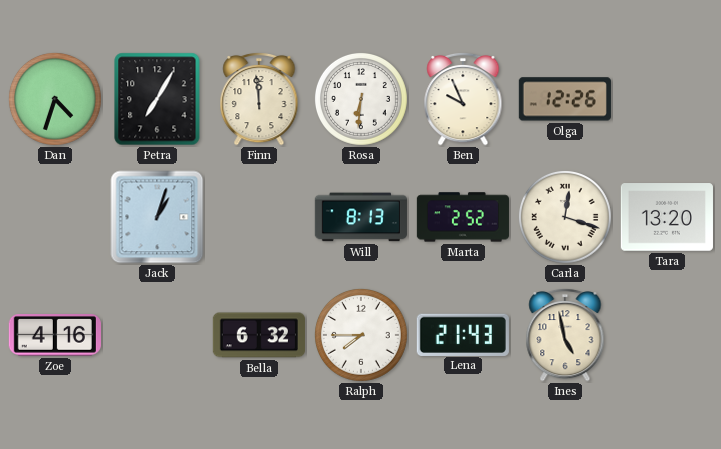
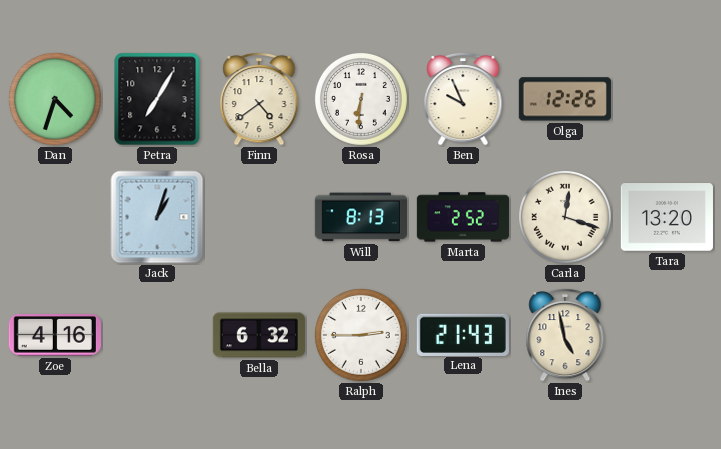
Finn: 11:59 -> 4:39 (259, 99)
Ralph: 7:45 -> 2:45 (361, 335)
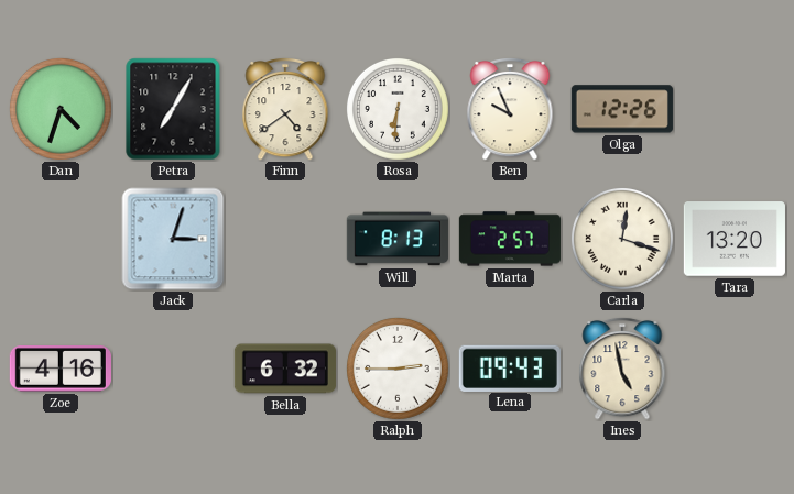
Jack: 1:03 -> 3:03 (173, 239)
Marta: 2:52 -> 2:57 (510, 239)
Lena: 21:43 -> 09:43 (510, 367)
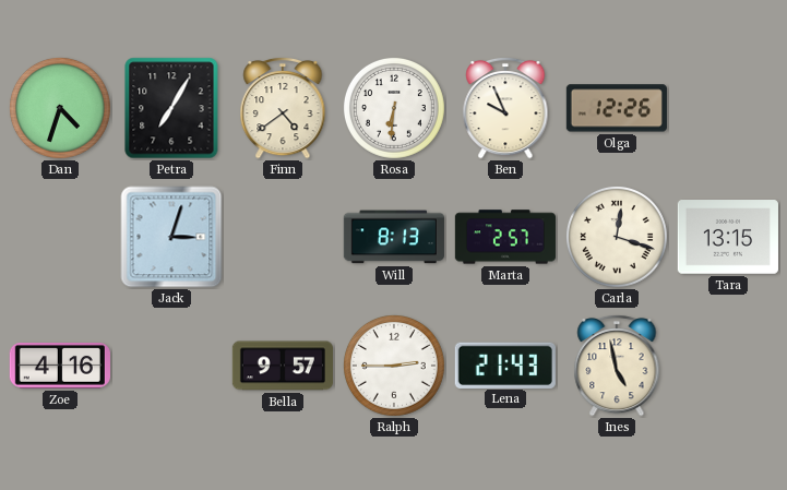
Tara: 13:20 -> 13:15 (728, 237)
Bella: 6:32 -> 9:57 (283, 366)
Lena: 09:43 -> 21:43 (505, 364)
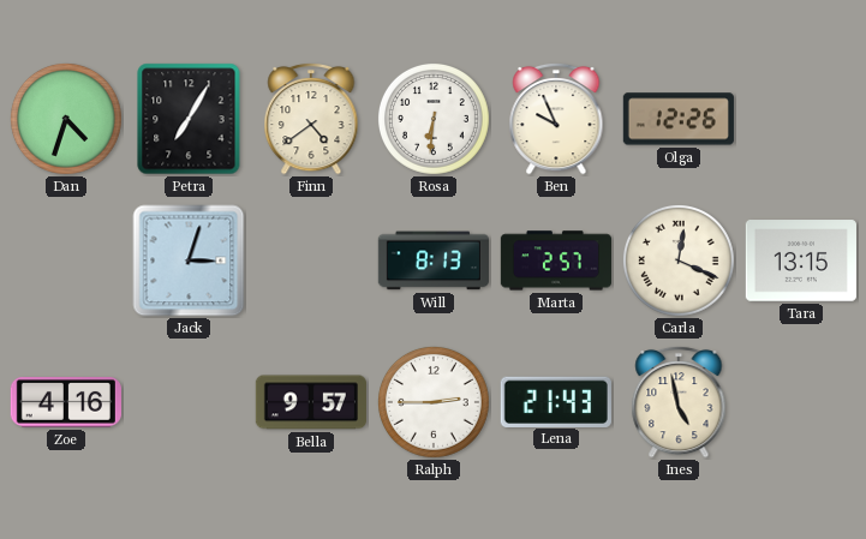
Carla: 12:18 -> 12:19 (679, 260)
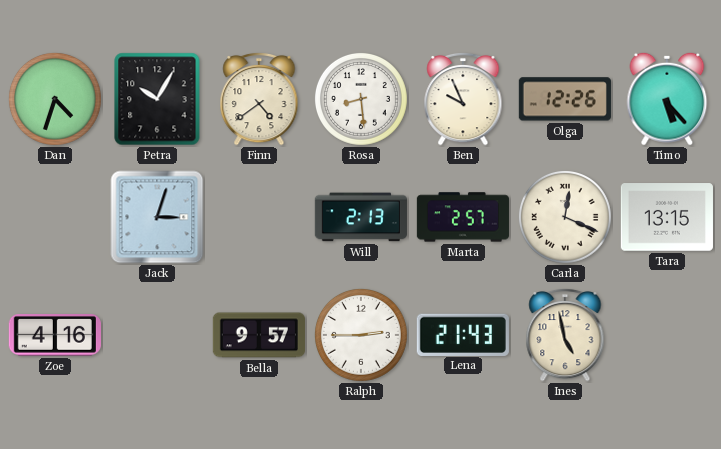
Petra: 7:05 -> 10:05 (157, 99)
Rosa: 6:31 -> 8:29 (361, 99)
Timo: none -> 5:23 (667, 99)
Will: 8:13 -> 2:13 (361, 217)
